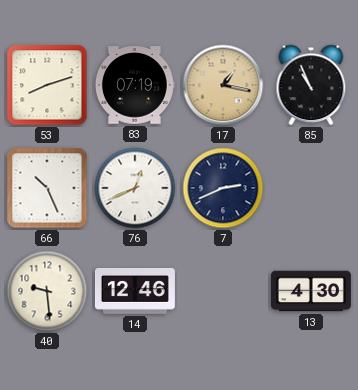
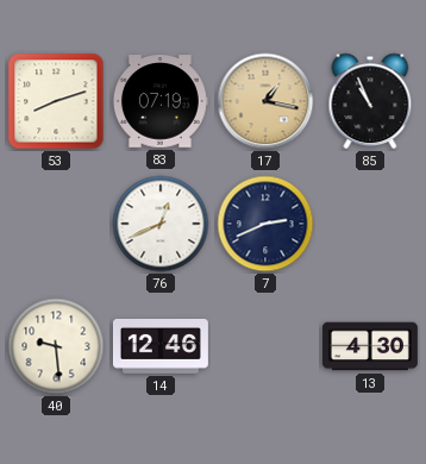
66: 10:26 -> none (47, 188)
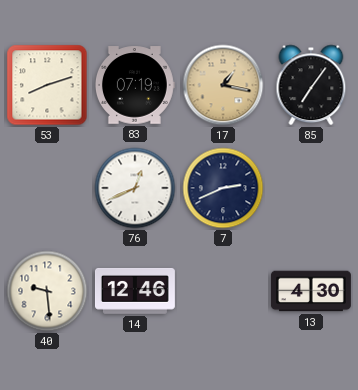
85: 10:56 -> 7:06 (311, 85)
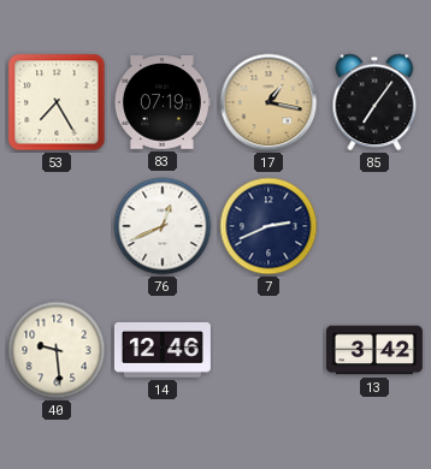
53: 8:12 -> 7:25 (57, 102)
13: 4:30 -> 3:42 (374, 350)
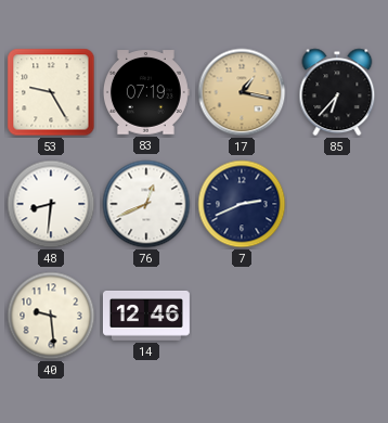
53: 7:25 -> 9:25 (51, 92)
85: 7:06 -> 6:37 (337, 92)
48: none -> 8:31 (51, 204)
13: 3:42 -> none (374, 350)
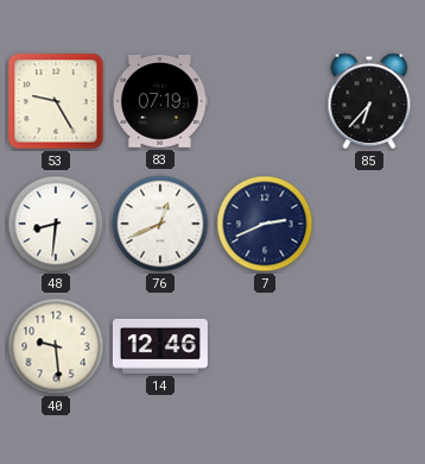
17: 1:17 -> none (242, 92)
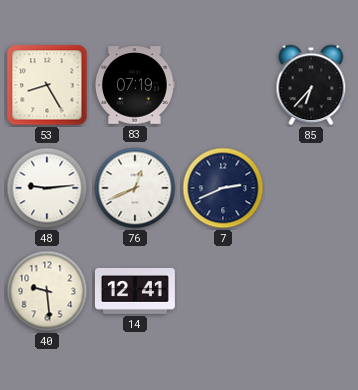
53: 9:25 -> 8:25 (47, 85)
48: 8:31 -> 9:14 (47, 188)
14: 12:46 -> 12:41 (135, 291)
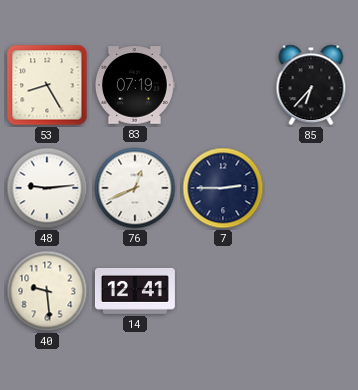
7: 2:41 -> 2:45 (223, 188)
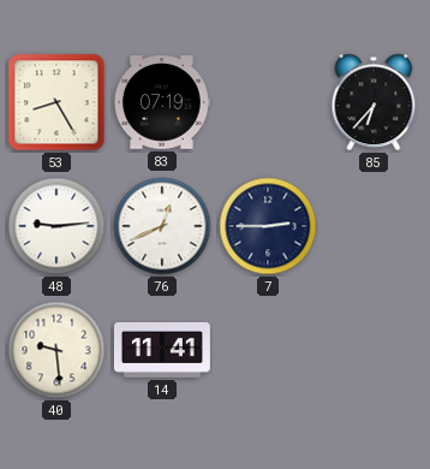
14: 12:41 -> 11:41 (162, 350)
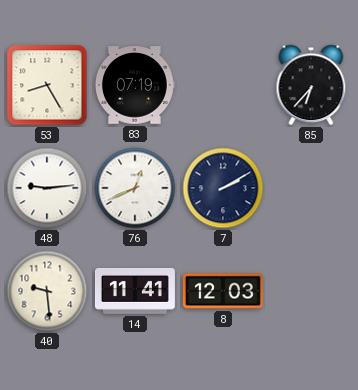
7: 2:45 -> 2:10 (223, 188)
8: none -> 12:03 (223, 291)
